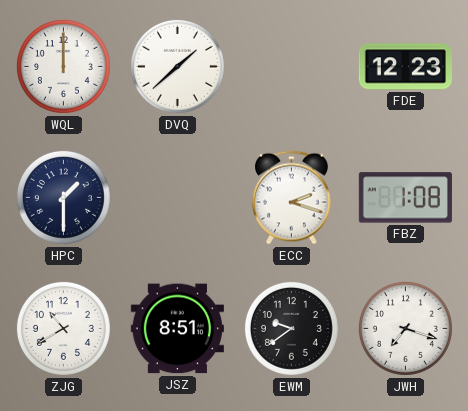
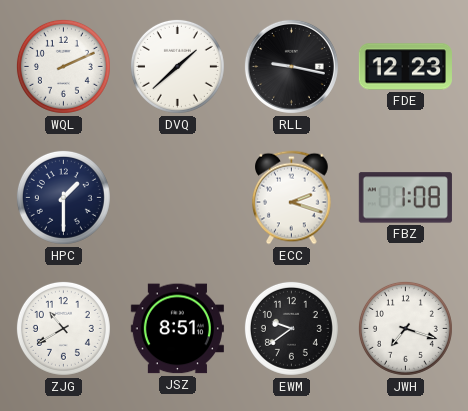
WQL: 12:00 -> 2:11 (63, 66)
RLL: none -> 9:17 (291, 66)
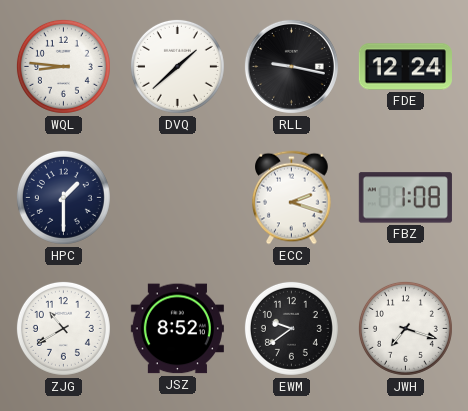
WQL: 2:11 -> 8:46 (63, 66)
FDE: 12:23 -> 12:24 (405, 67)
JSZ: 8:51 -> 8:52 (177, 329)
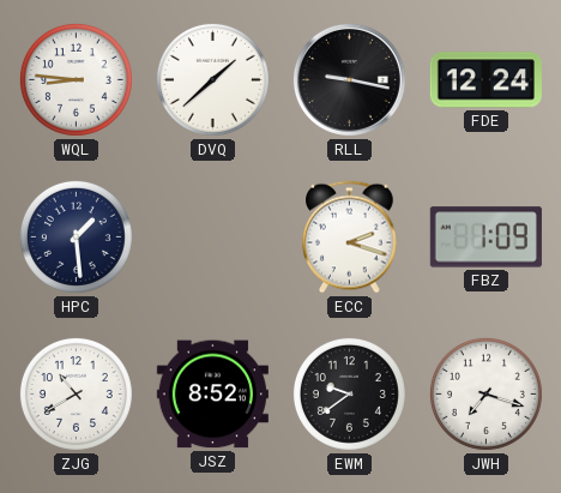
HPC: 1:30 -> 1:29 (76, 236)
FBZ: 1:08 -> 1:09 (485, 238)
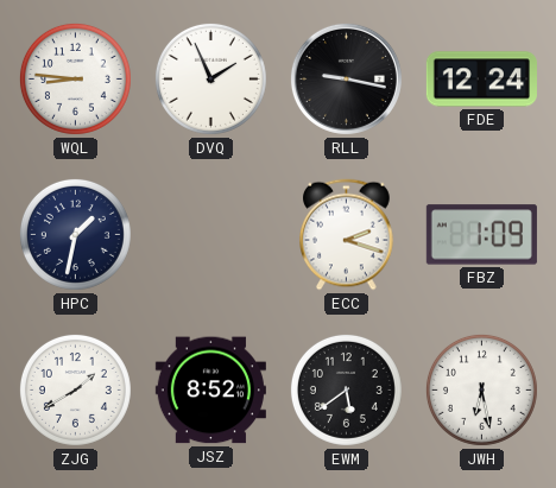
DVQ: 1:38 -> 1:56 (210, 78)
HPC: 1:29 -> 1:32 (75, 234)
ZJG: 10:40 -> 1:40 (75, 389)
EWM: 9:39 -> 5:39 (346, 389)
JWH: 7:18 -> 6:28 (481, 389)
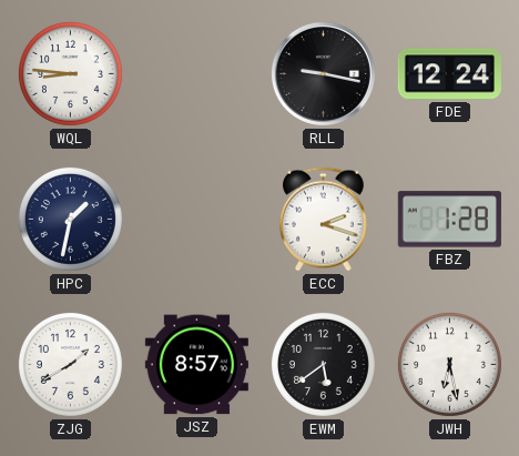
DVQ: 1:56 -> none (210, 78)
FBZ: 1:09 -> 1:28 (449, 220)
JSZ: 8:52 -> 8:57 (196, 365)
